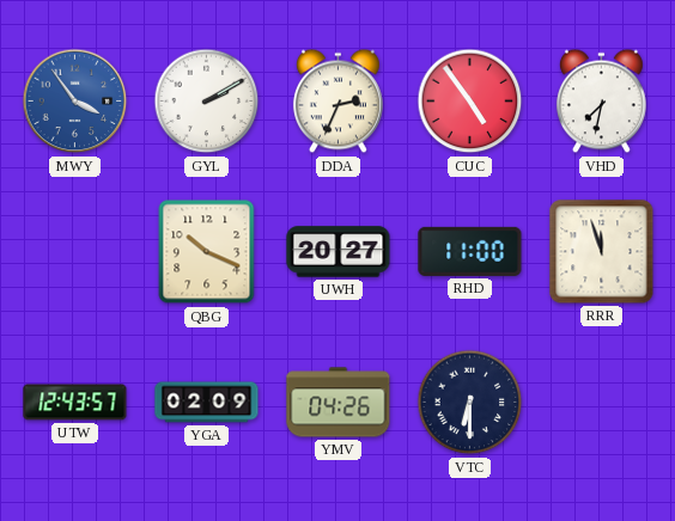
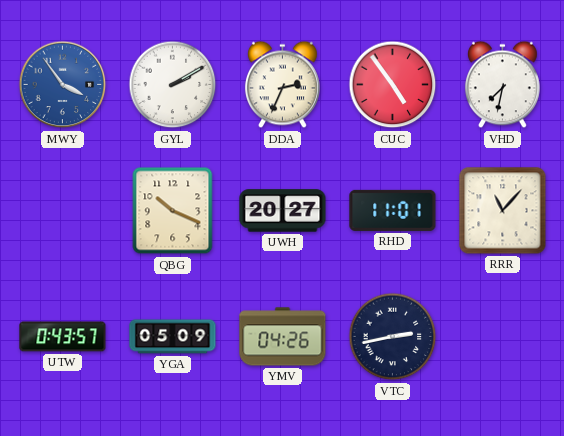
RHD: 11:00 -> 11:01 (393, 210)
RRR: 11:57 -> 11:07 (503, 211)
UTW: 12:43 -> 0:43 (63, 337)
YGA: 02:09 -> 05:09 (173, 337)
VTC: 6:30 -> 2:43 (393, 337)
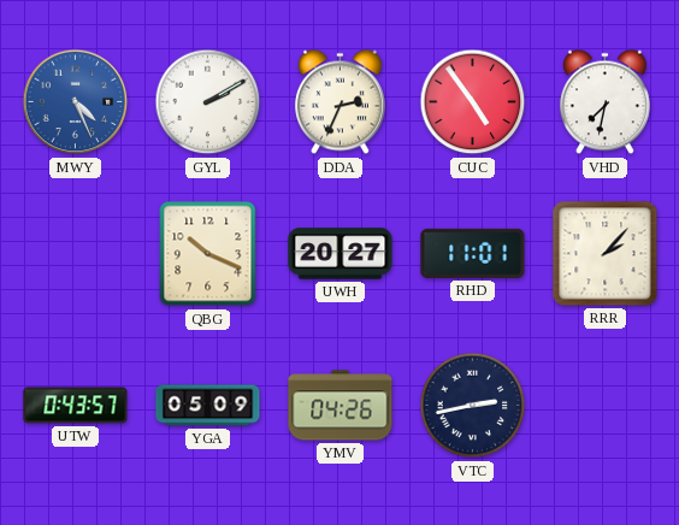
MWY: 3:54 -> 4:26 (76, 102)
RRR: 11:07 -> 2:07 (606, 254)
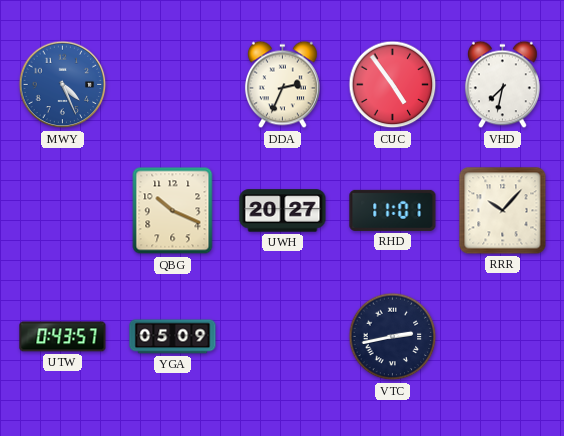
GYL: 2:10 -> none (208, 102)
RRR: 2:07 -> 10:07 (503, 211)
YMV: 04:26 -> none (341, 406)
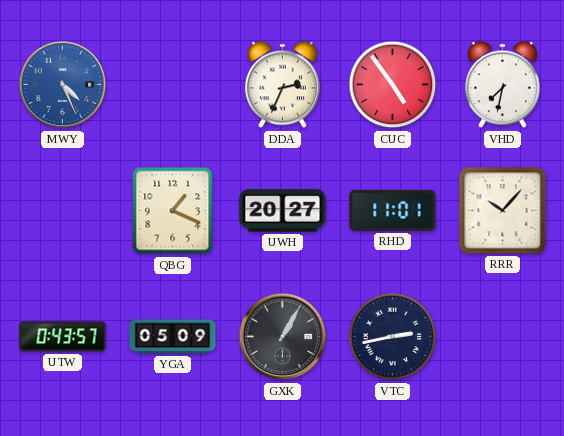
QBG: 10:19 -> 1:19 (173, 211)
GXK: none -> 1:05 (283, 337)
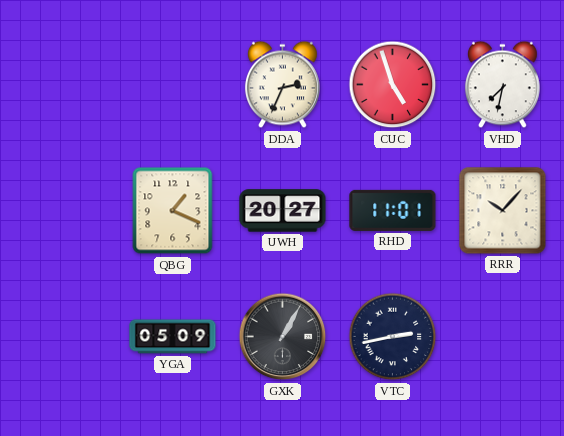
MWY: 4:26 -> none (63, 85)
CUC: 4:54 -> 4:57 (393, 85)
UTW: 0:43 -> none (63, 337)
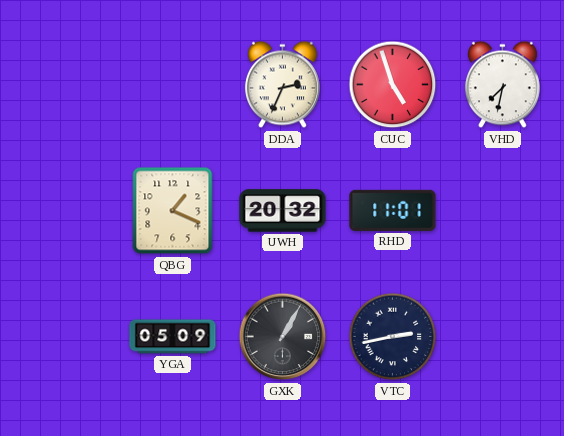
UWH: 20:27 -> 20:32 (283, 211)
RRR: 10:07 -> none (503, 211)
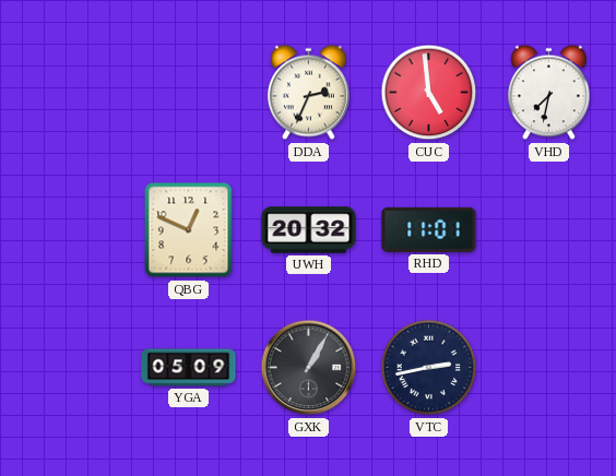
CUC: 4:57 -> 4:59 (429, 93)
QBG: 1:19 -> 12:49 (189, 230)
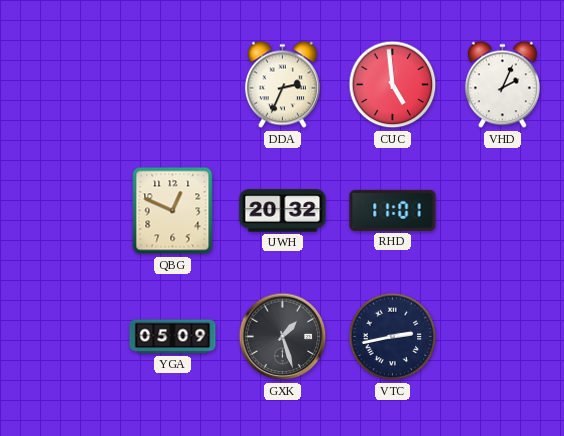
VHD: 7:32 -> 2:04 (502, 85)
GXK: 1:05 -> 1:27 (283, 337)
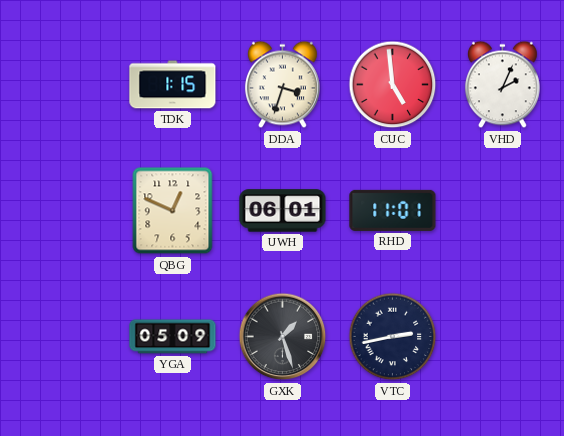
TDK: none -> 1:15 (173, 85)
DDA: 2:34 -> 3:33 (282, 85)
UWH: 20:32 -> 06:01 (283, 211)
